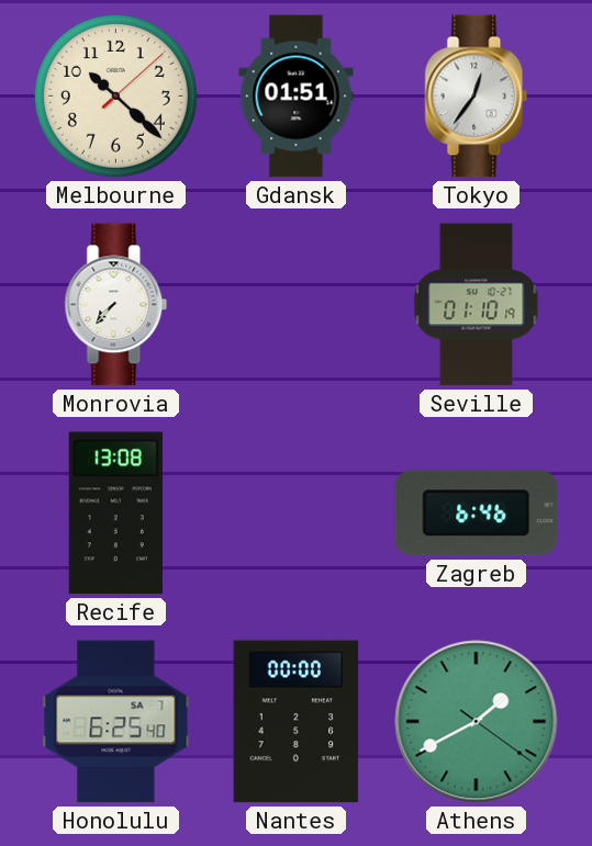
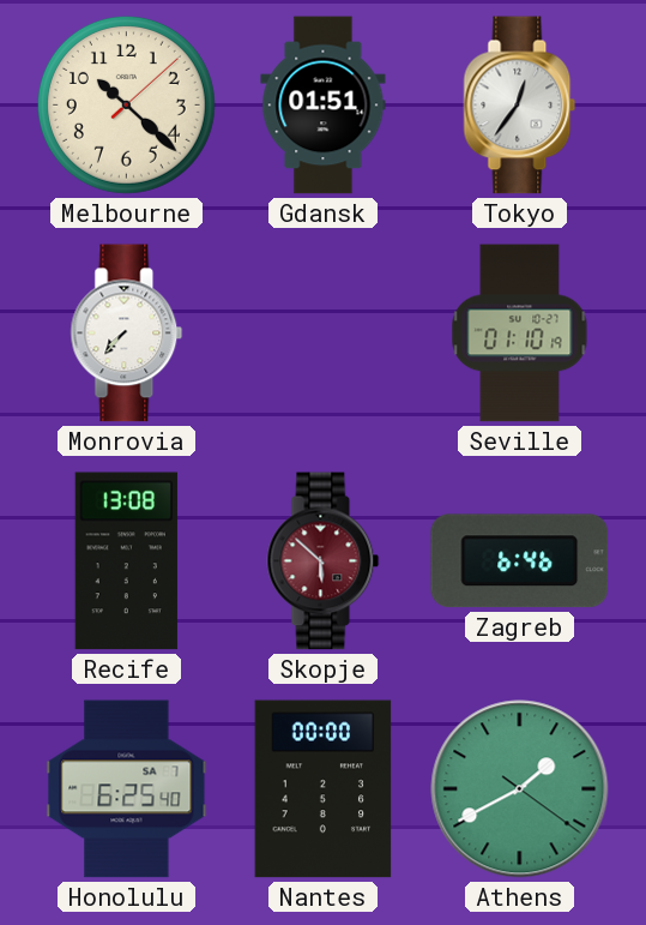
Skopje: none -> 5:52 (324, 561)
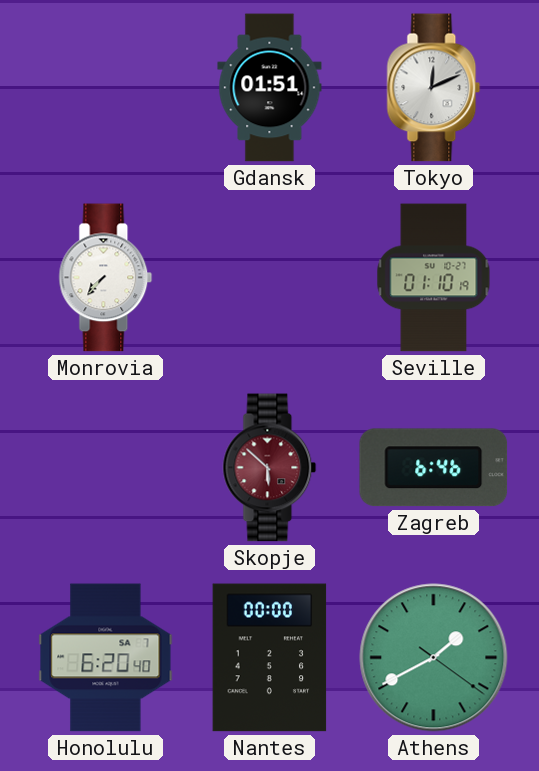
Melbourne: 10:22 -> none (126, 104)
Tokyo: 12:36 -> 12:11 (434, 88)
Recife: 13:08 -> none (126, 561)
Honolulu: 6:25 -> 6:20 (106, 658)
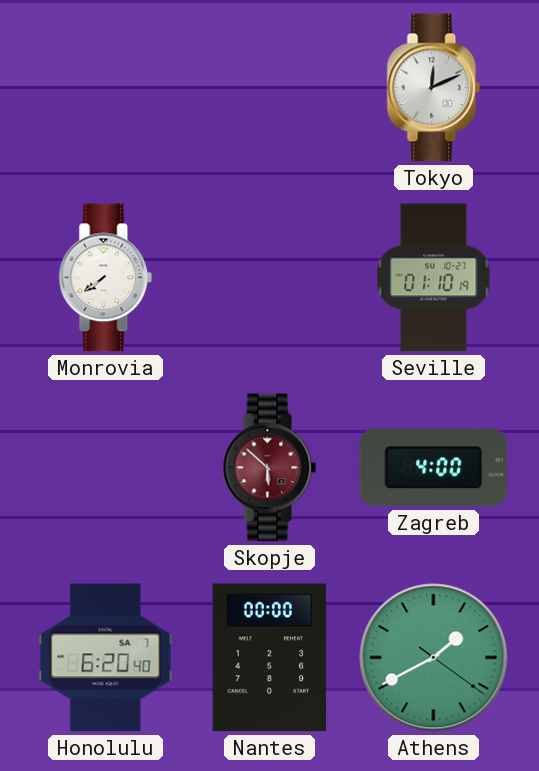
Gdansk: 01:51 -> none (270, 88)
Monrovia: 7:37 -> 7:39 (106, 278)
Zagreb: 6:46 -> 4:00 (434, 468)
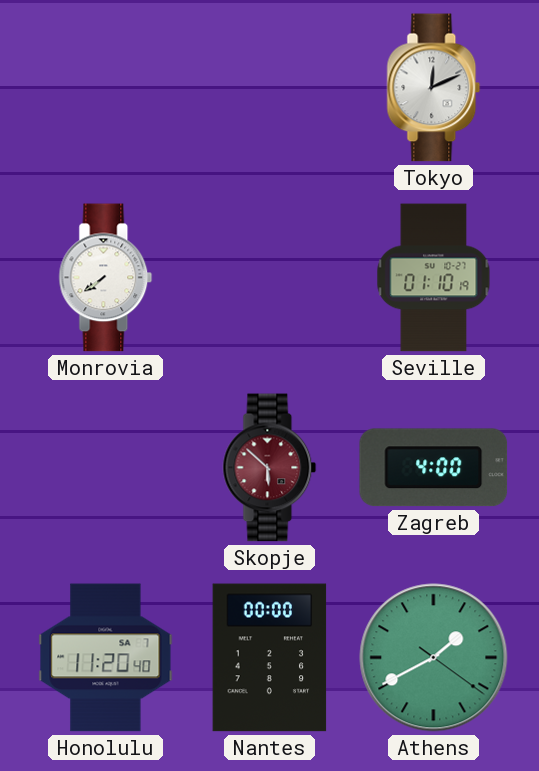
Honolulu: 6:20 -> 11:20 (106, 658)
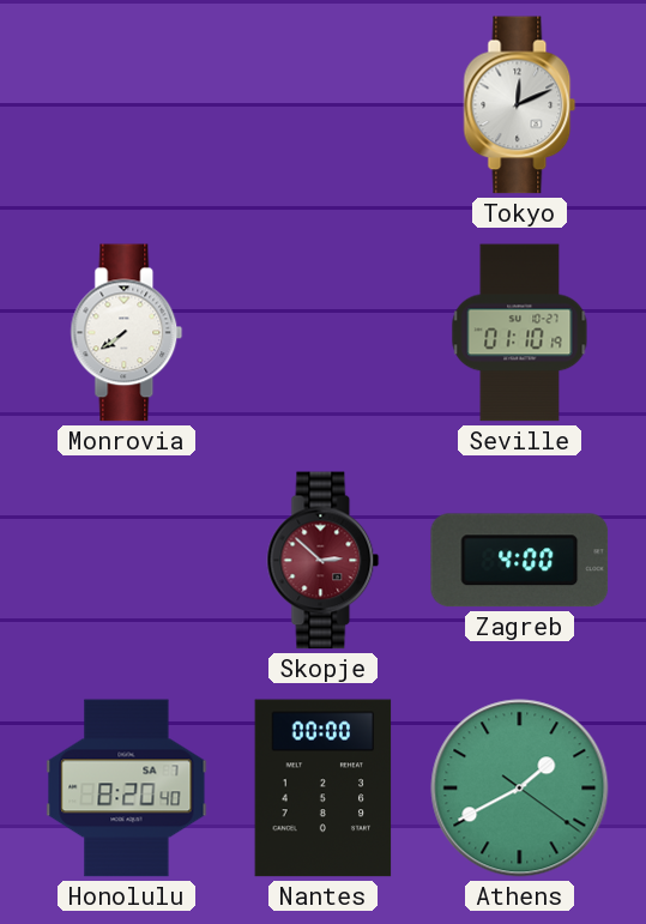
Skopje: 5:52 -> 2:52 (324, 561)
Honolulu: 11:20 -> 8:20 (127, 789)
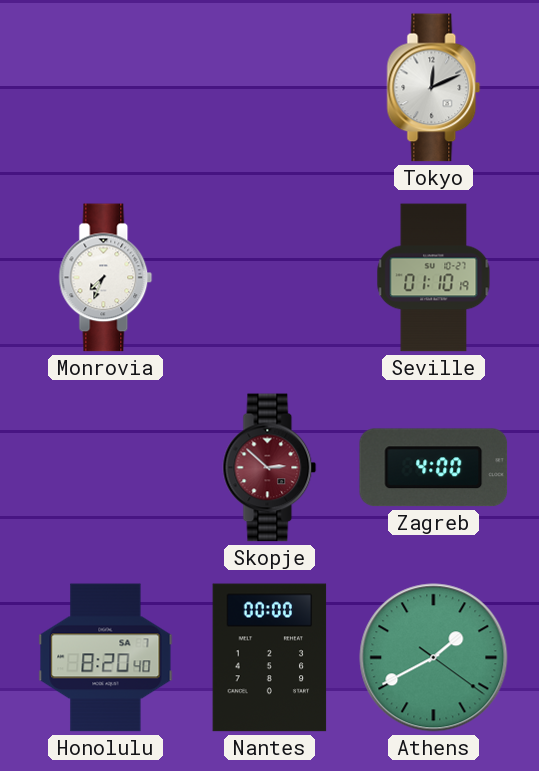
Monrovia: 7:39 -> 7:34 (106, 278)
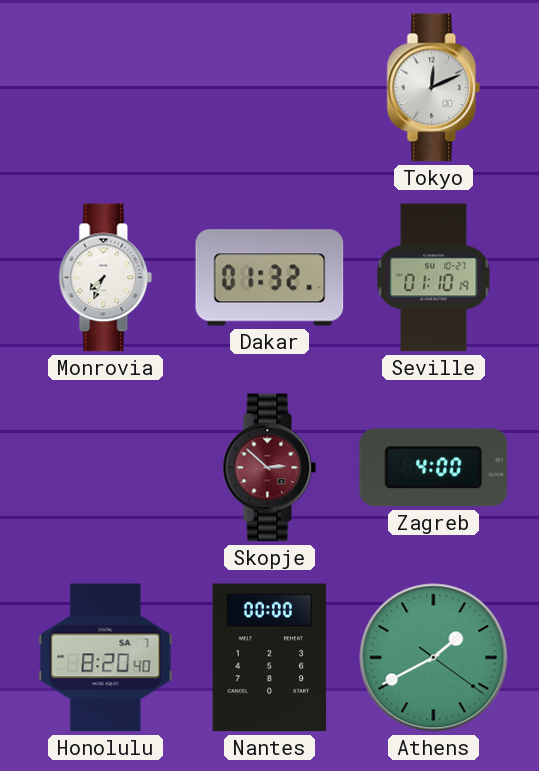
Dakar: none -> 01:32 (270, 278)
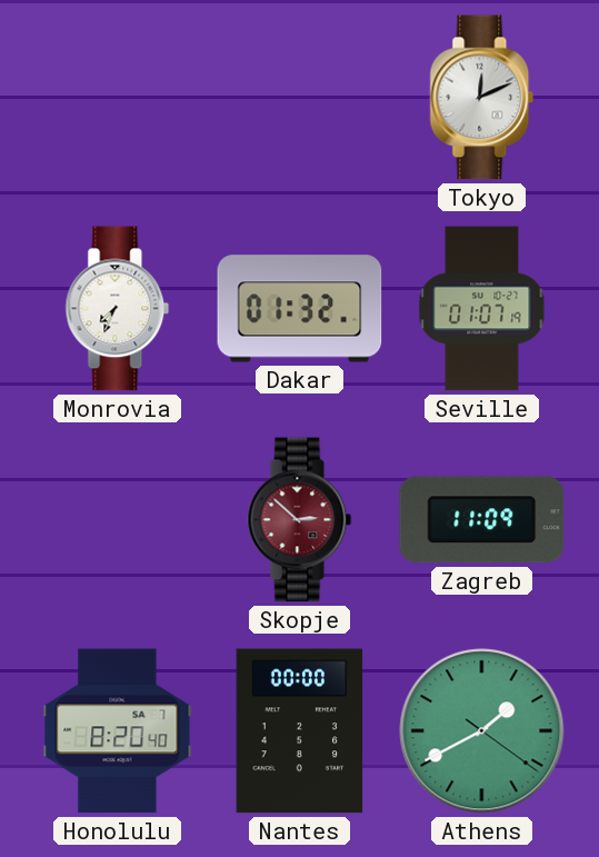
Seville: 01:10 -> 01:07 (482, 309)
Zagreb: 4:00 -> 11:09 (482, 520)
